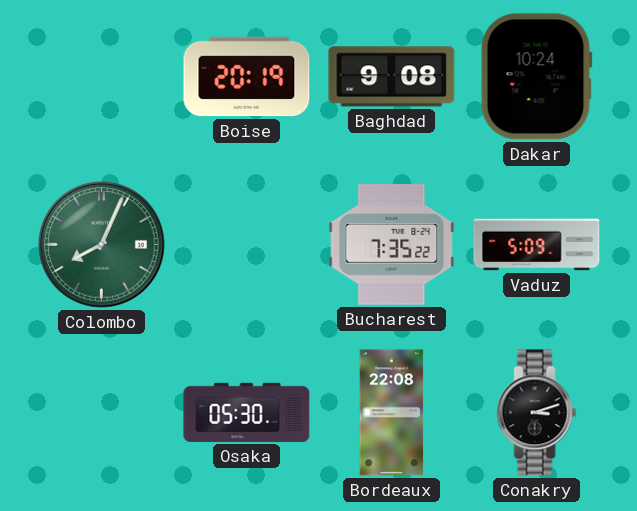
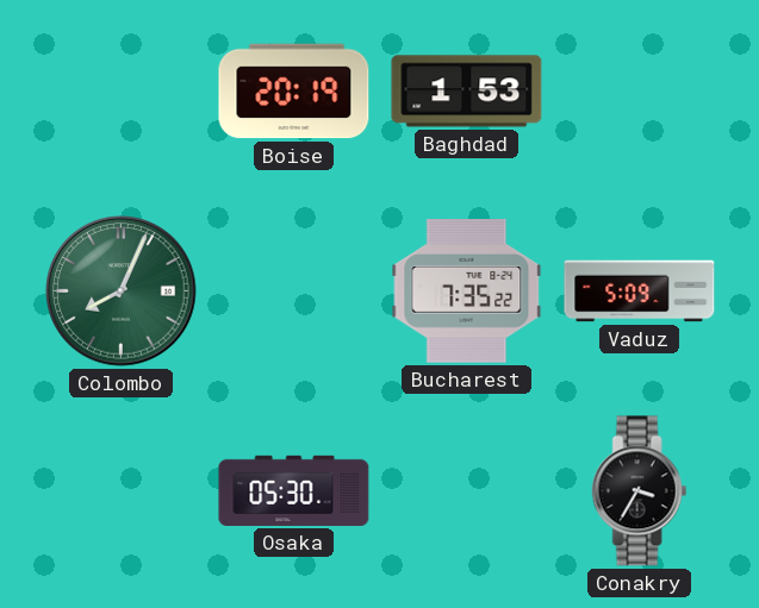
Baghdad: 9:08 -> 1:53 (467, 92)
Dakar: 10:24 -> none (536, 77)
Bordeaux: 22:08 -> none (392, 413)
Conakry: 3:12 -> 3:35 (640, 491)
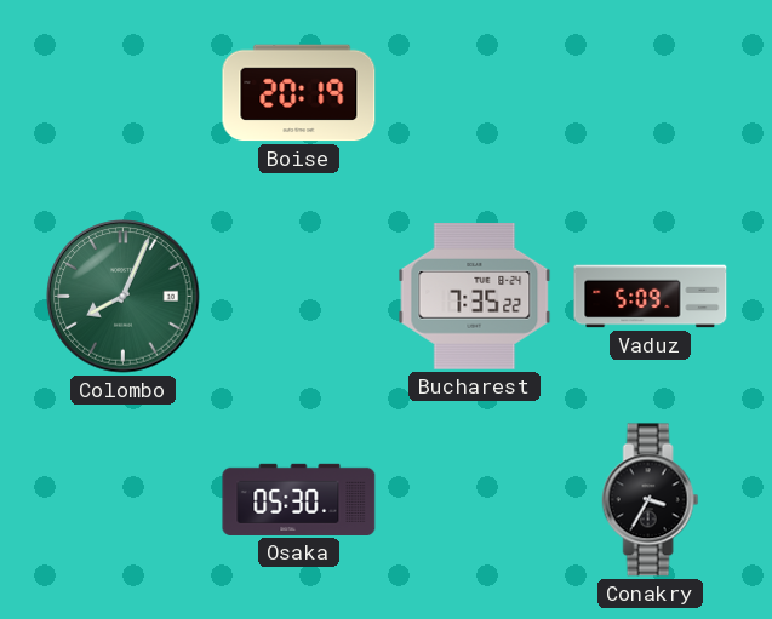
Baghdad: 1:53 -> none (467, 92)
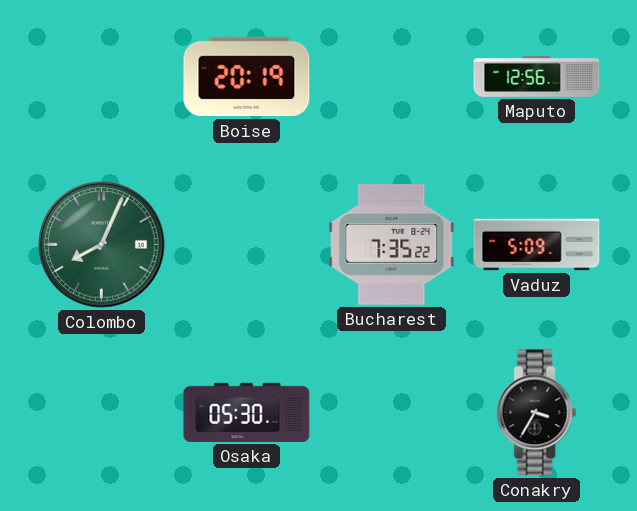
Maputo: none -> 12:56 (537, 76)
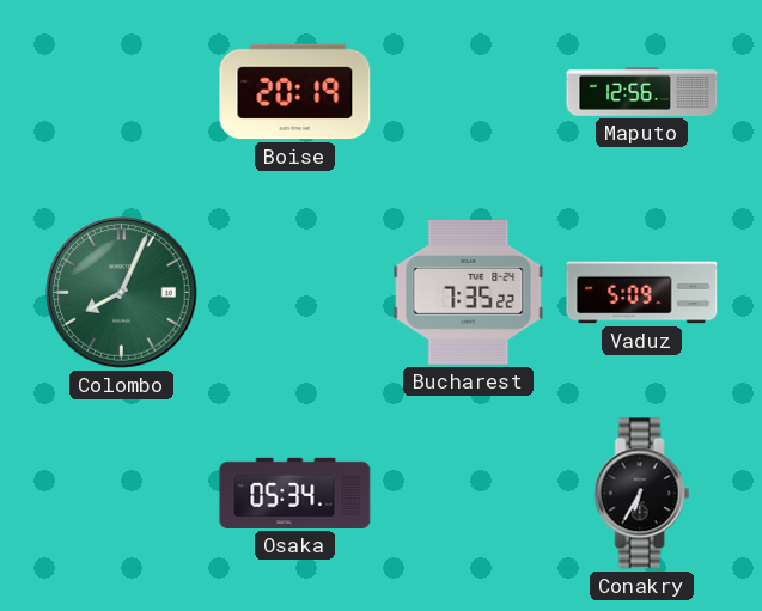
Osaka: 05:30 -> 05:34 (295, 493)
Conakry: 3:35 -> 6:35 (642, 494)
